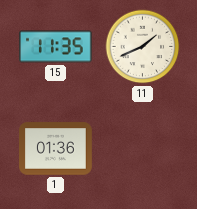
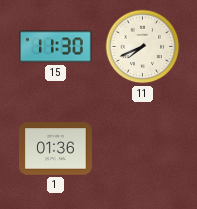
15: 11:35 -> 11:30 (56, 47)
11: 1:41 -> 7:41 (143, 47)
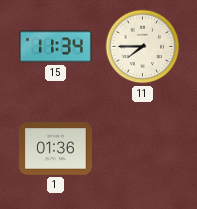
15: 11:30 -> 11:34 (56, 47)
11: 7:41 -> 7:45 (143, 47)
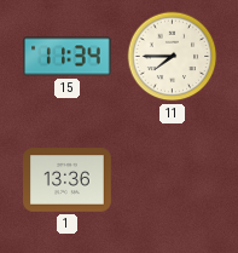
1: 01:36 -> 13:36 (68, 180)
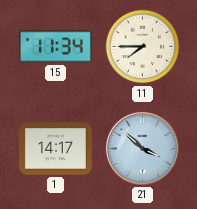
1: 13:36 -> 14:17 (56, 149)
21: none -> 3:52 (142, 148)
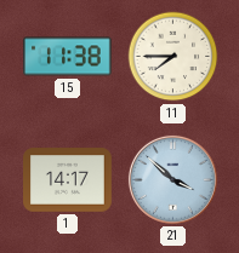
15: 11:34 -> 11:38 (68, 57)
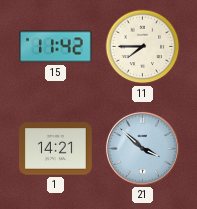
15: 11:38 -> 11:42 (56, 47)
1: 14:17 -> 14:21 (56, 149)
